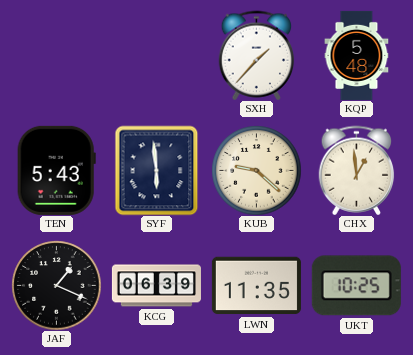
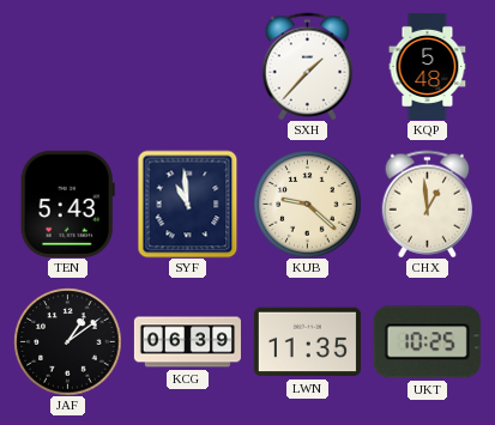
SYF: 5:59 -> 10:59 (188, 204)
JAF: 1:19 -> 1:09 (67, 341)
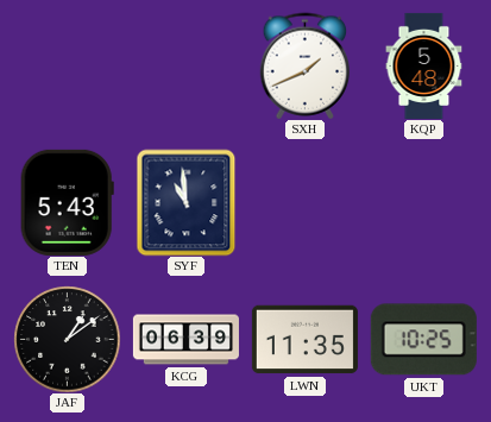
SXH: 1:37 -> 1:41 (306, 65)
KUB: 9:22 -> none (307, 204)
CHX: 12:59 -> none (428, 204)
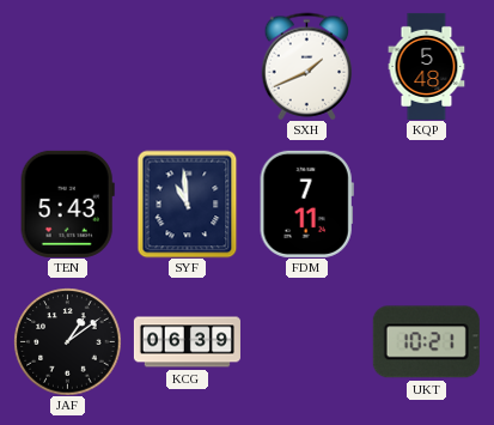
FDM: none -> 7:11 (306, 204)
LWN: 11:35 -> none (304, 340)
UKT: 10:25 -> 10:21 (426, 342)
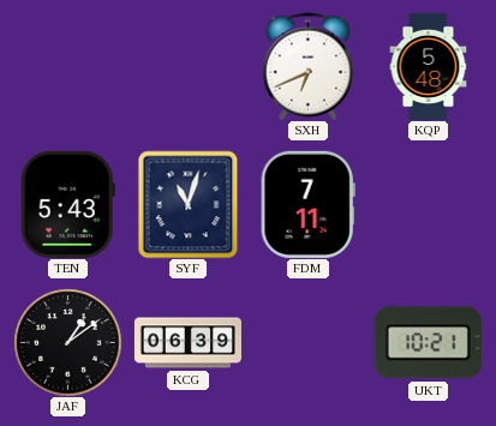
SXH: 1:41 -> 6:41 (309, 66)
SYF: 10:59 -> 11:03 (189, 204)
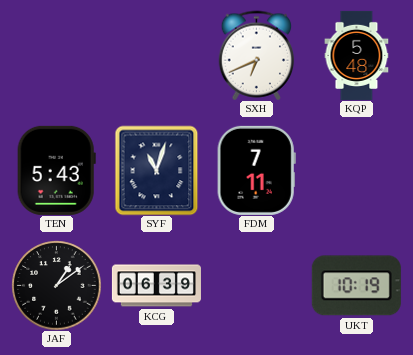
UKT: 10:21 -> 10:19 (356, 286)
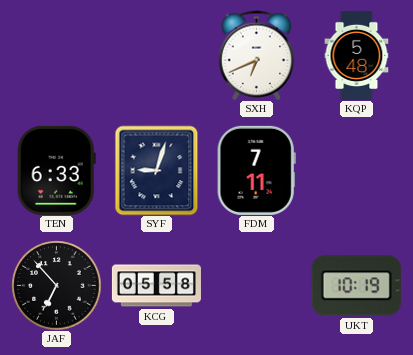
TEN: 5:43 -> 6:33 (56, 170)
SYF: 11:03 -> 9:03 (157, 170)
JAF: 1:09 -> 6:53 (56, 285)
KCG: 06:39 -> 05:58 (156, 286)
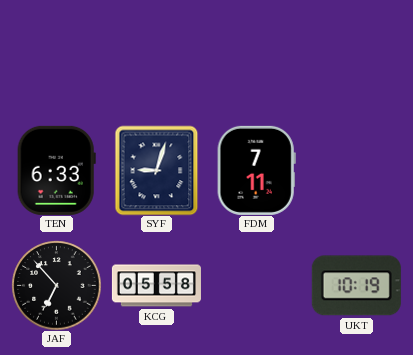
SXH: 6:41 -> none (257, 55)
KQP: 5:48 -> none (357, 55)
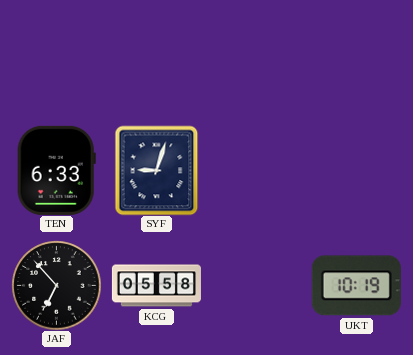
FDM: 7:11 -> none (256, 170)
